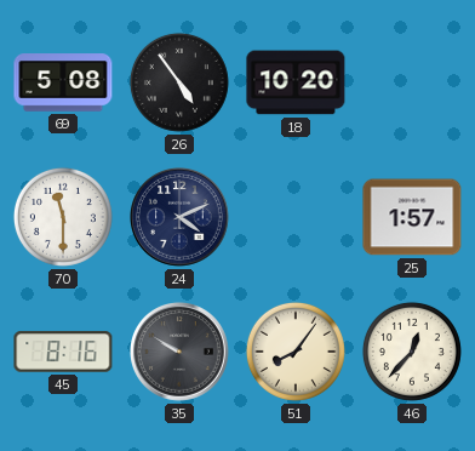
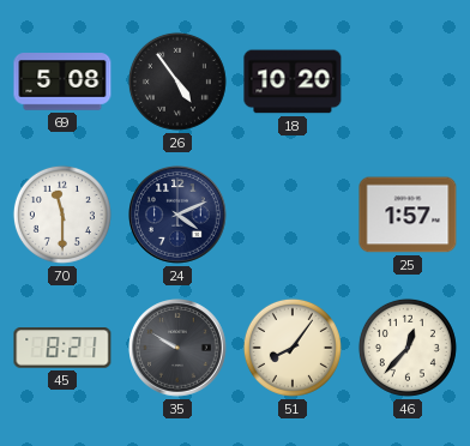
45: 8:16 -> 8:21 (62, 348)
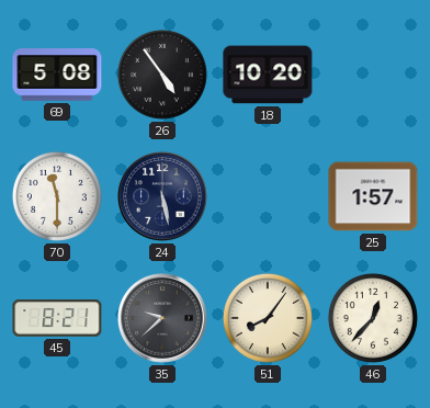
24: 4:11 -> 5:28 (163, 197)
35: 9:50 -> 9:38 (163, 319)
